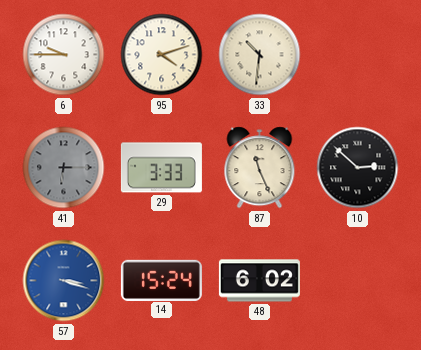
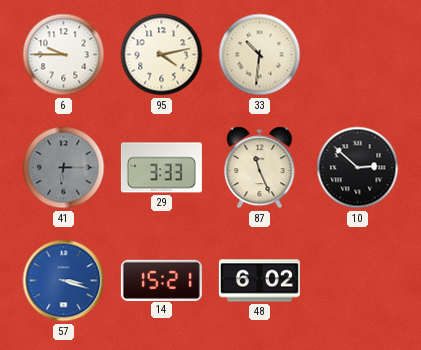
95: 4:12 -> 4:13 (162, 55)
14: 15:24 -> 15:21 (161, 280)
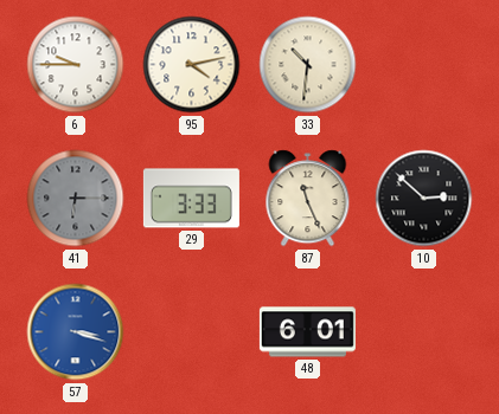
14: 15:21 -> none (161, 280)
48: 6:02 -> 6:01 (307, 332)
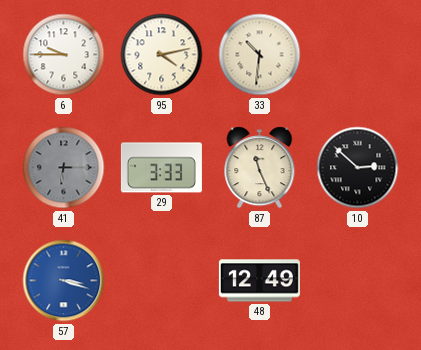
48: 6:01 -> 12:49 (259, 281)
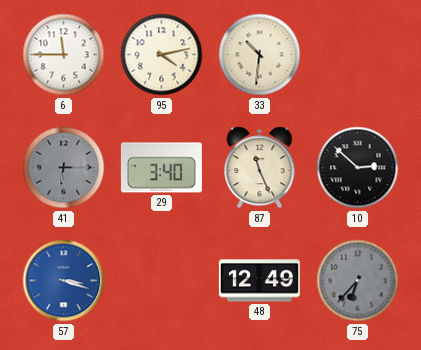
6: 9:45 -> 11:45 (64, 55)
29: 3:33 -> 3:40 (161, 168)
75: none -> 6:37 (358, 281)
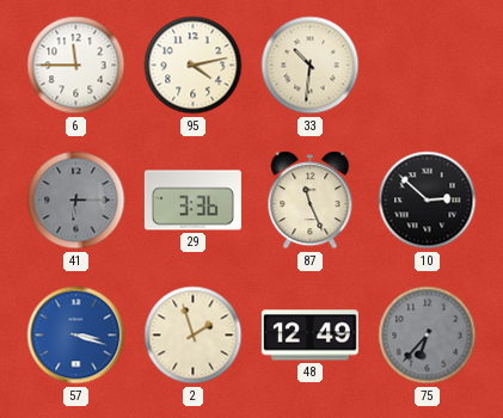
29: 3:40 -> 3:36 (192, 201)
2: none -> 1:57 (194, 336)
